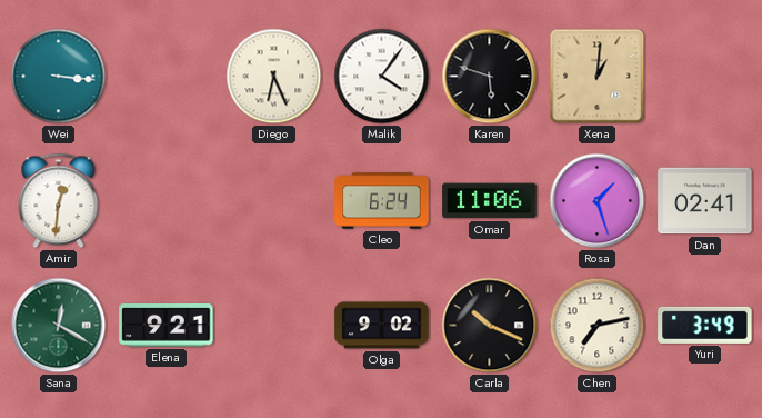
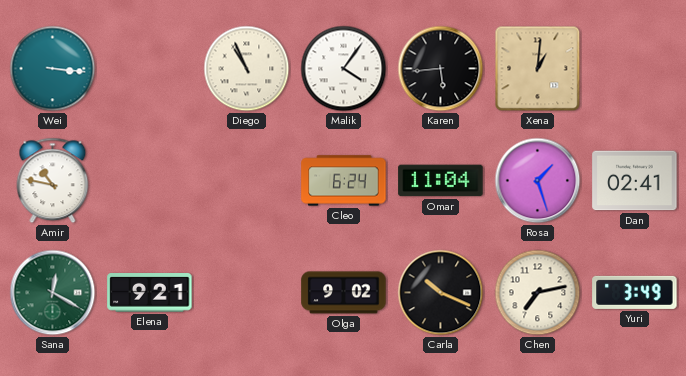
Diego: 6:26 -> 10:56 (247, 69)
Karen: 5:48 -> 5:44 (441, 69)
Amir: 12:31 -> 10:47 (53, 181)
Omar: 11:06 -> 11:04 (441, 181)
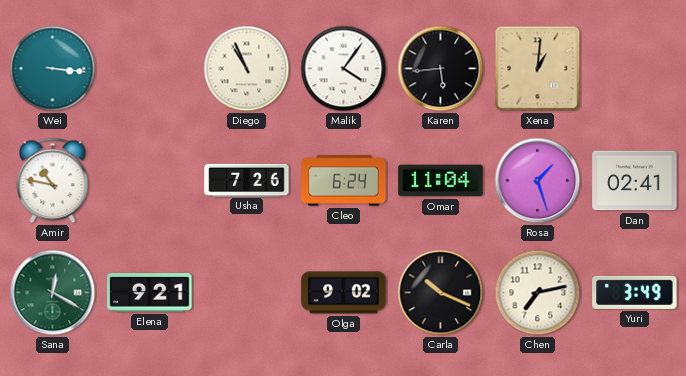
Usha: none -> 7:26 (247, 180)
